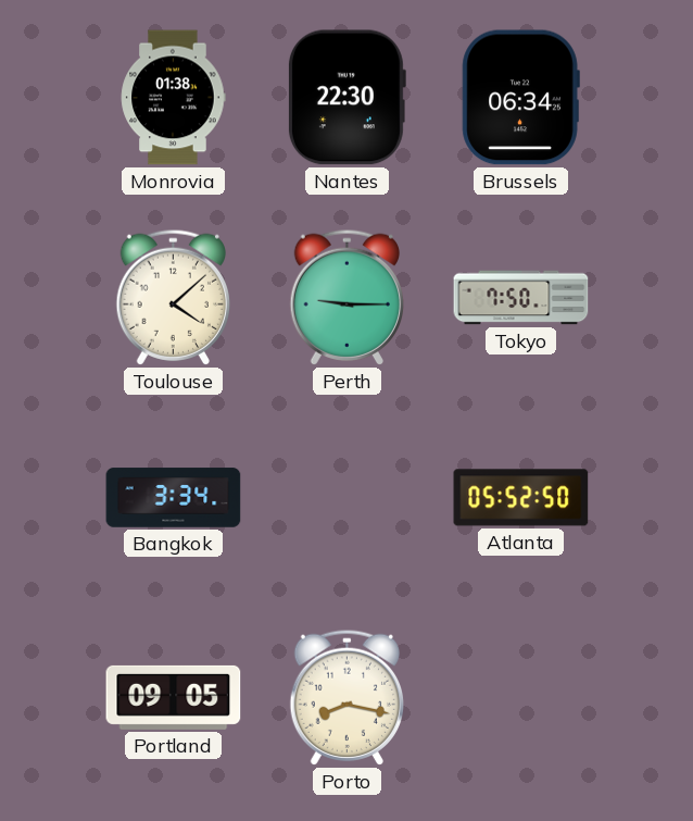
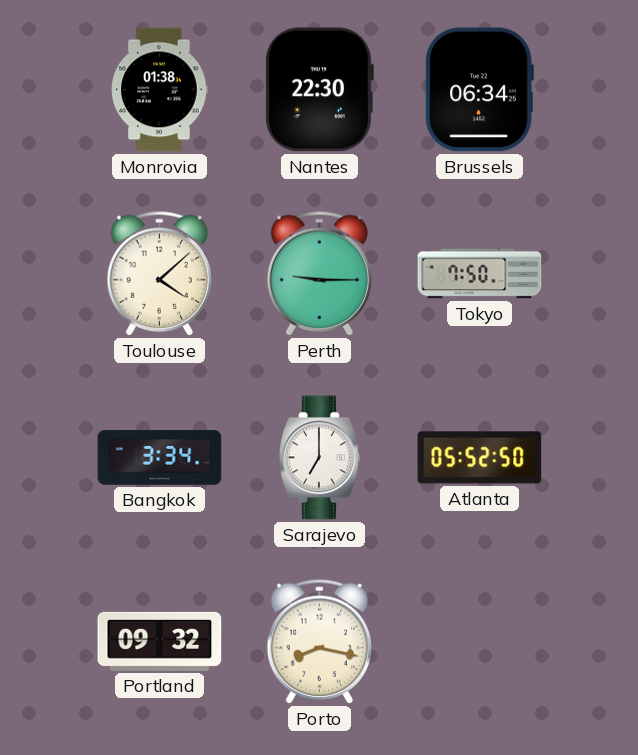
Sarajevo: none -> 7:00 (320, 458)
Portland: 09:05 -> 09:32 (160, 641)
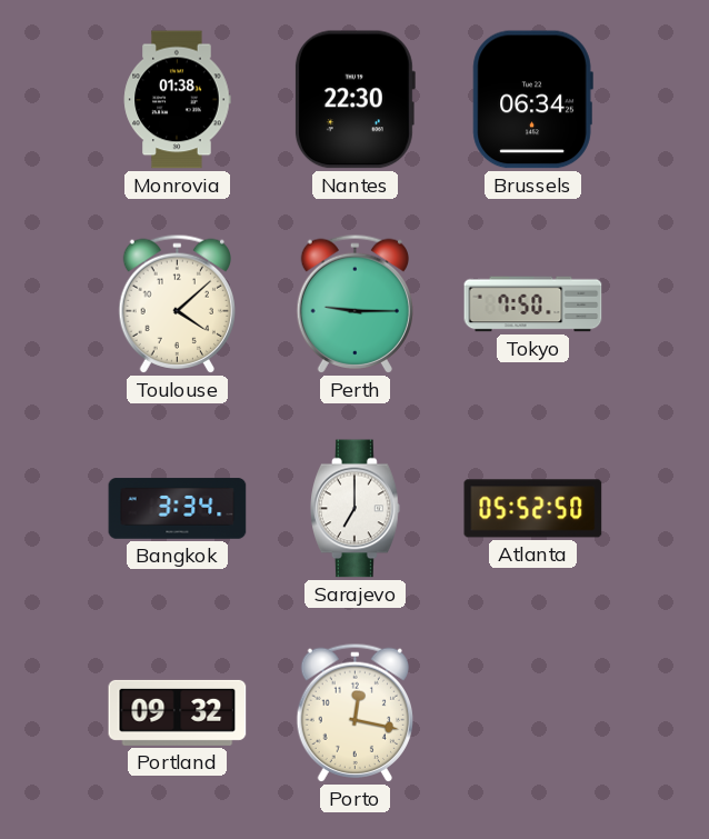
Porto: 8:17 -> 12:17 (354, 712)
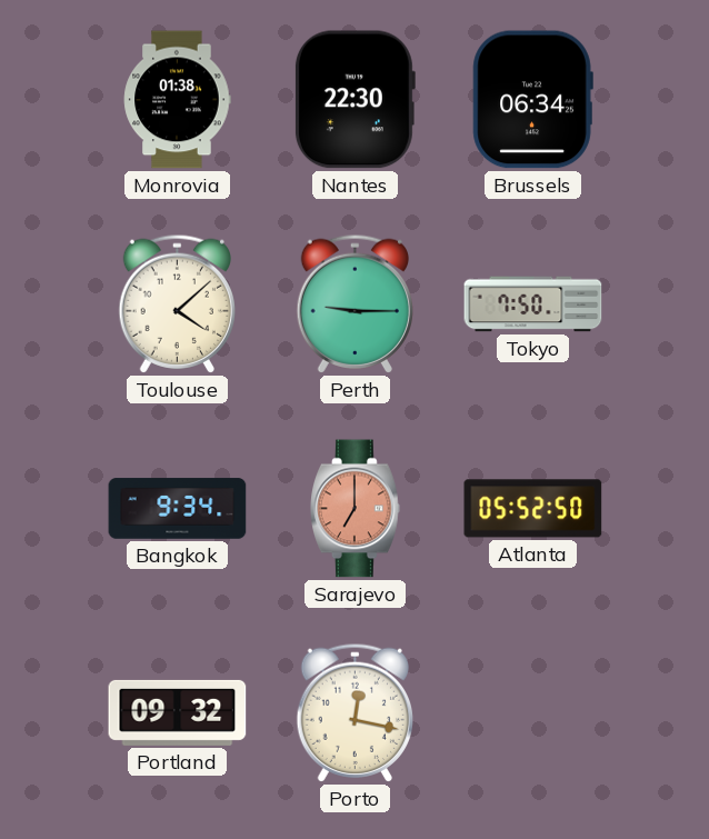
Bangkok: 3:34 -> 9:34 (178, 509)
Sarajevo dial: white -> salmon (356, 509)
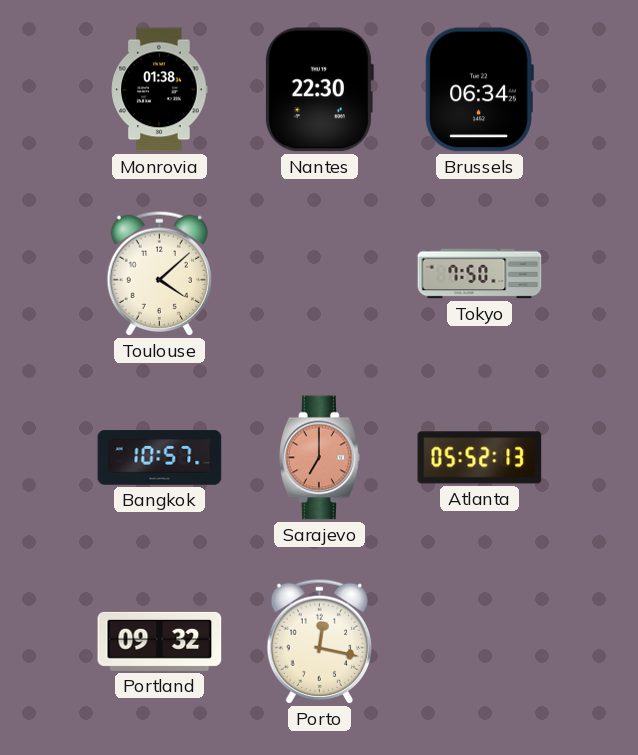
Perth: 9:15 -> none (354, 303)
Bangkok: 9:34 -> 10:57 (160, 458)
Atlanta: 05:52:50 -> 05:52:13 (480, 458)
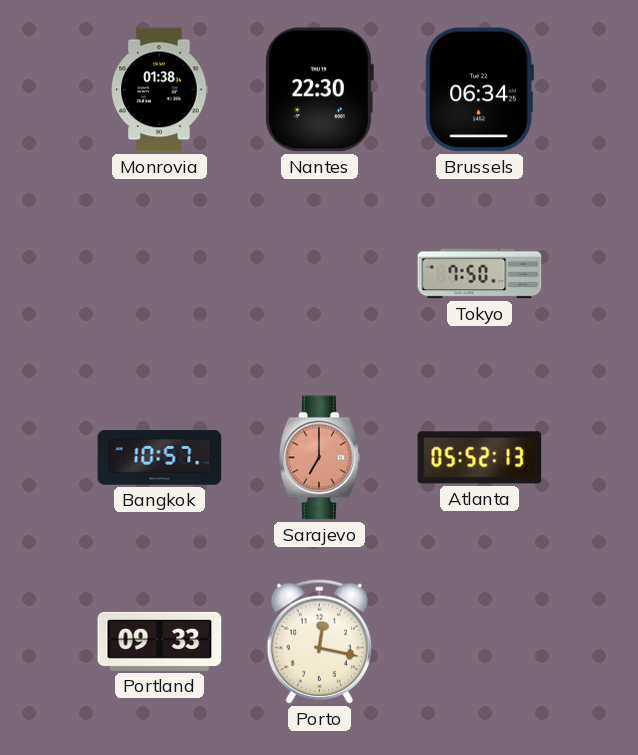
Toulouse: 4:08 -> none (159, 273)
Portland: 09:32 -> 09:33 (160, 641)
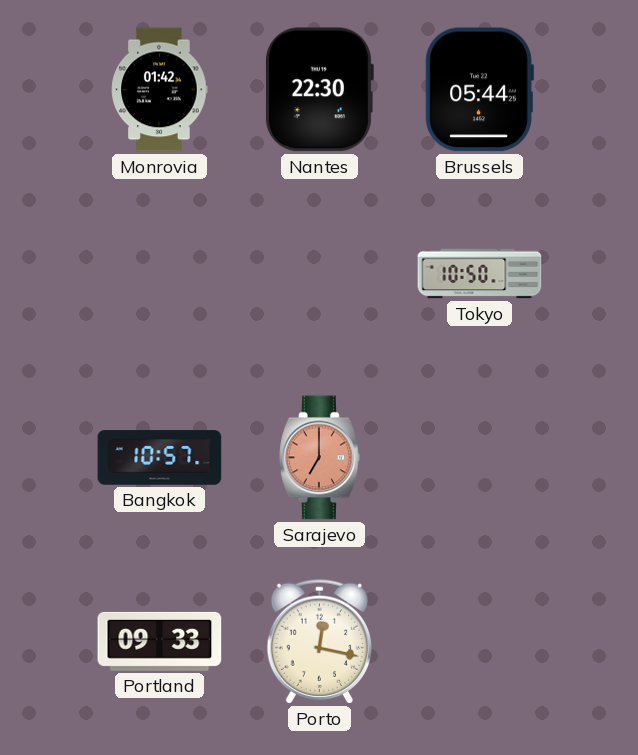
Monrovia: 01:38 -> 01:42 (160, 90)
Brussels: 06:34 -> 05:44 (479, 90)
Tokyo: 7:50 -> 10:50 (480, 274)
Atlanta: 05:52 -> none (480, 458)
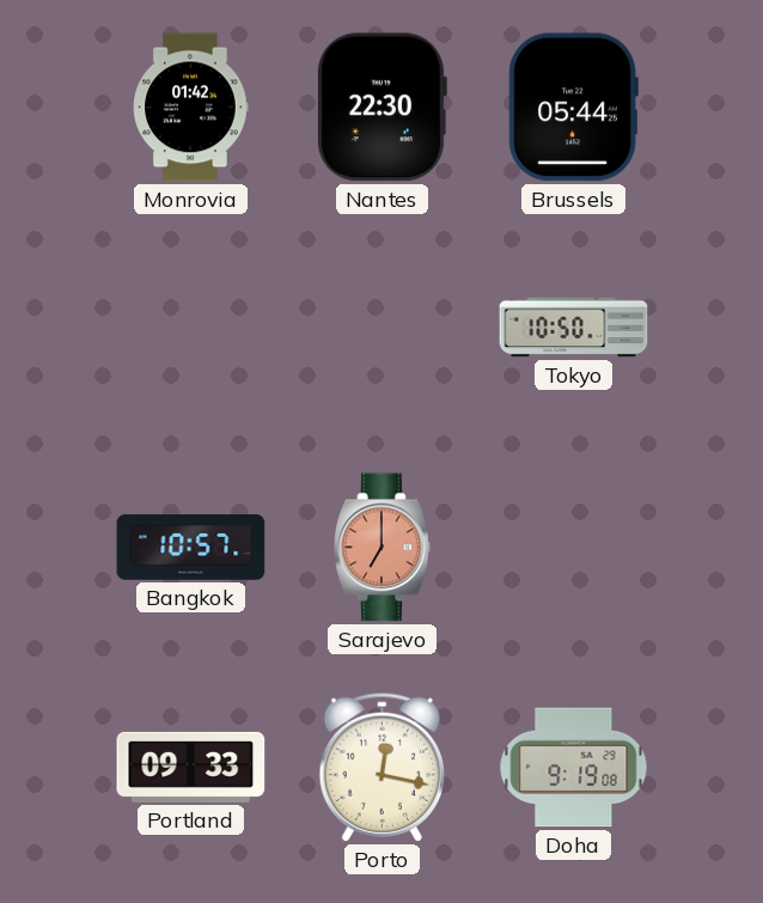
Doha: none -> 9:19 (574, 768)
